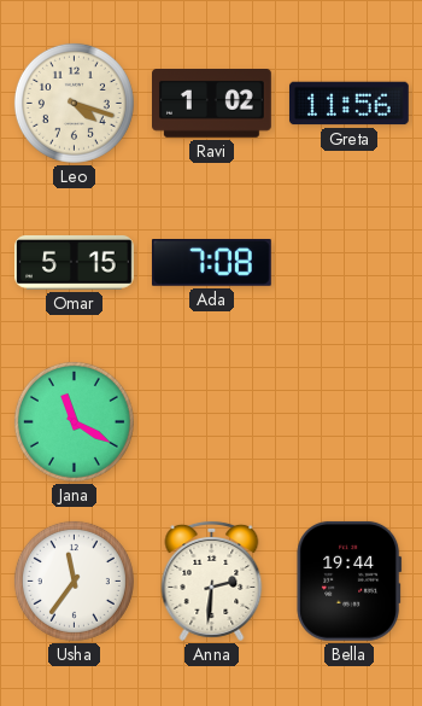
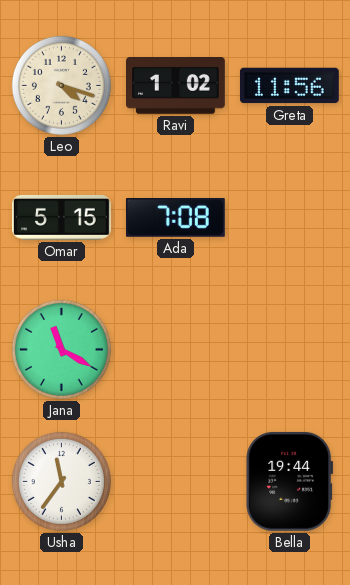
Anna: 2:31 -> none (212, 580)
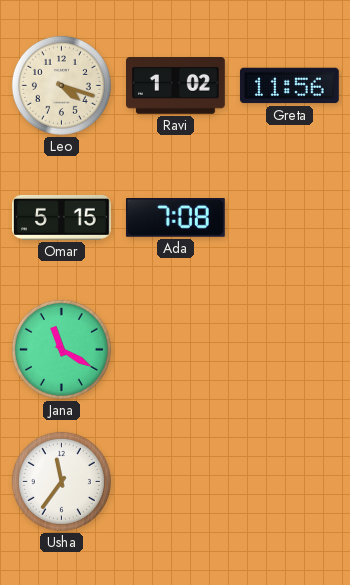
Bella: 19:44 -> none (290, 481)
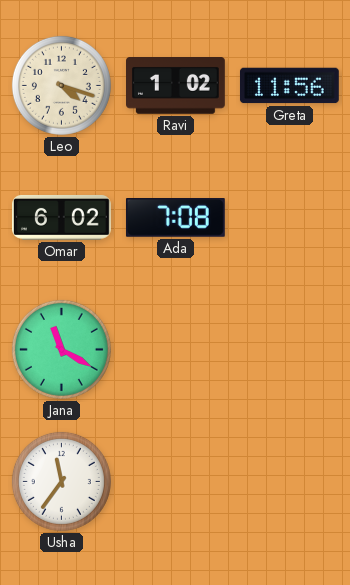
Omar: 5:15 -> 6:02 (62, 217)
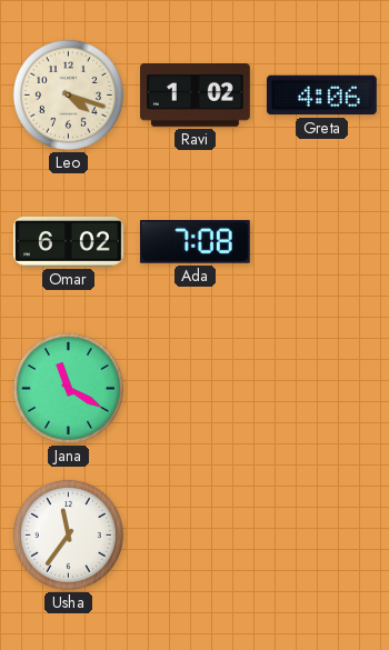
Greta: 11:56 -> 4:06 (321, 96)
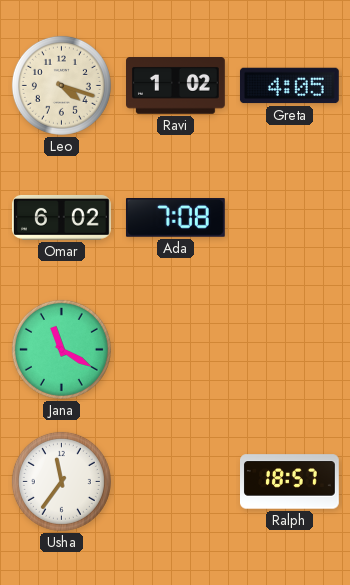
Greta: 4:06 -> 4:05 (289, 86)
Ralph: none -> 18:57 (290, 482)
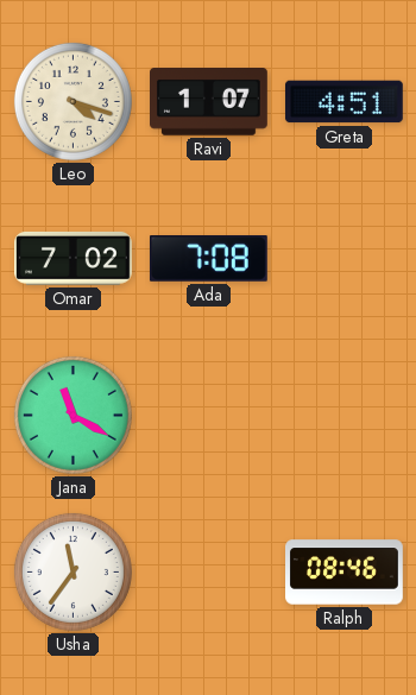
Ravi: 1:02 -> 1:07 (209, 102)
Greta: 4:05 -> 4:51 (343, 102)
Omar: 6:02 -> 7:02 (74, 258)
Ralph: 18:57 -> 08:46 (345, 573)
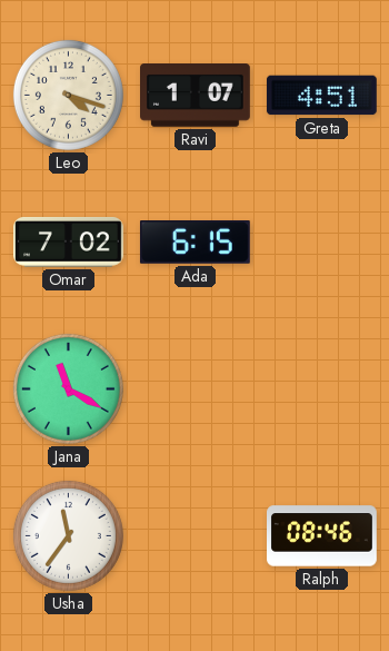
Ada: 7:08 -> 6:15 (194, 243)
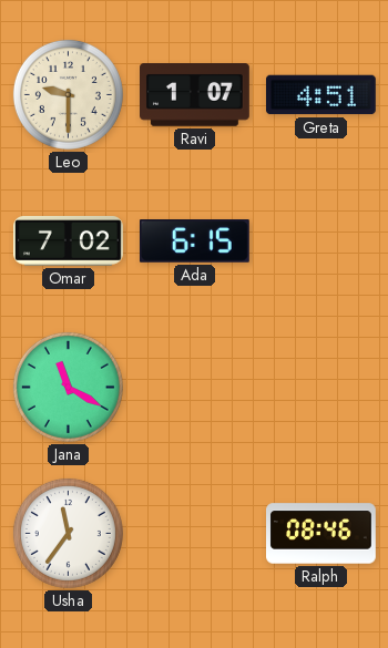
Leo: 4:18 -> 9:30 (68, 94)
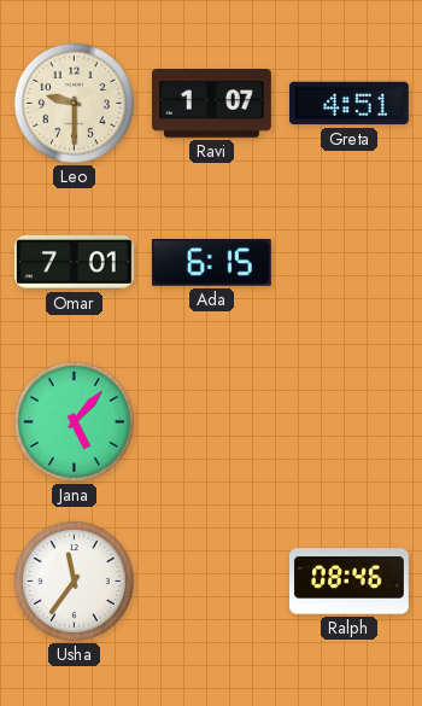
Omar: 7:02 -> 7:01 (75, 262)
Jana: 11:20 -> 5:07 (74, 421)
